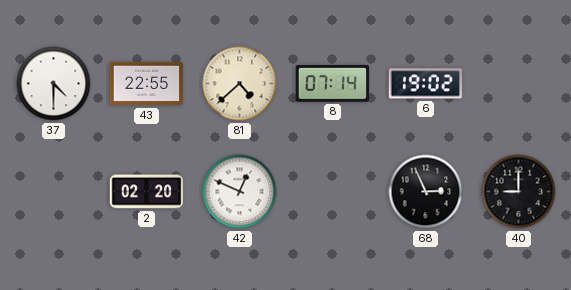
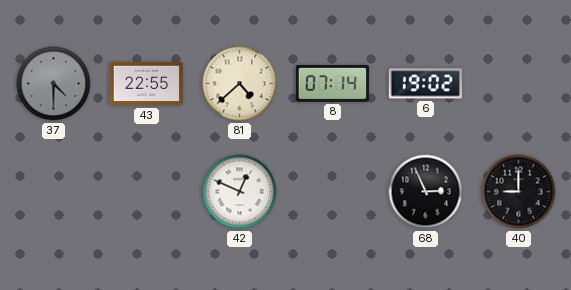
37 dial: white -> grey (54, 84)
2: 02:20 -> none (147, 192)
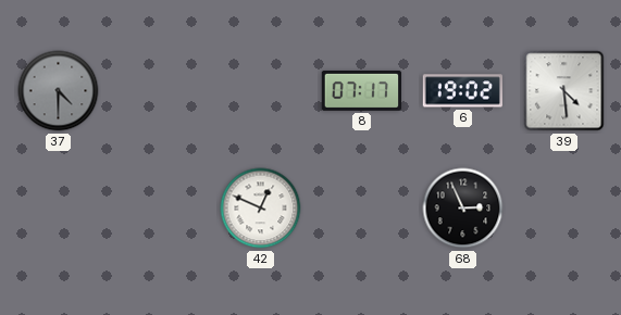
43: 22:55 -> none (147, 84)
81: 4:38 -> none (240, 84)
8: 07:14 -> 07:17 (362, 90)
39: none -> 4:29 (564, 91)
40: 9:00 -> none (519, 192)
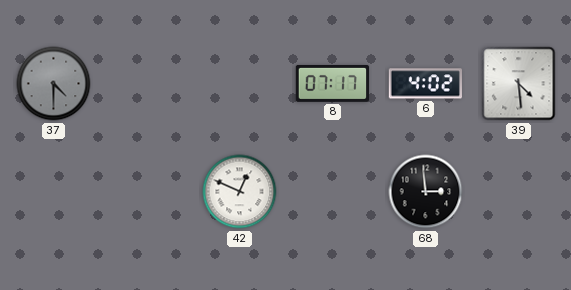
6: 19:02 -> 4:02 (425, 84)
68: 2:56 -> 2:59 (426, 192)
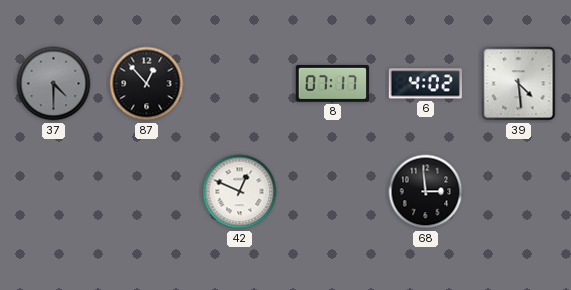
87: none -> 12:53 (147, 84)
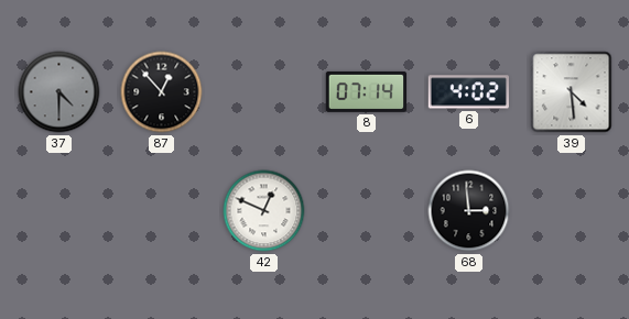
8: 07:17 -> 07:14 (367, 91)
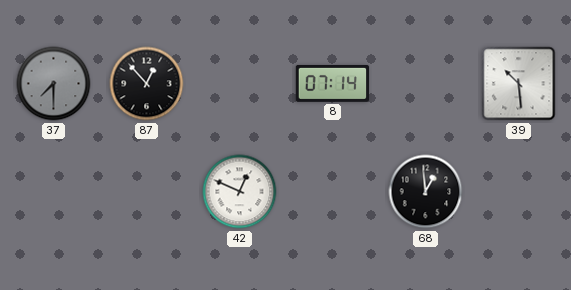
37: 4:30 -> 7:30 (54, 84)
6: 4:02 -> none (468, 92)
39: 4:29 -> 10:29 (519, 84)
68: 2:59 -> 12:59 (426, 192)
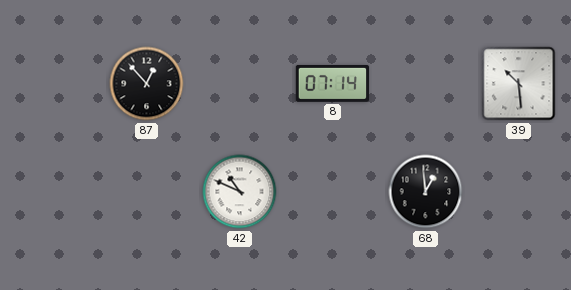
37: 7:30 -> none (54, 84)
42: 12:49 -> 10:49 (240, 192)
